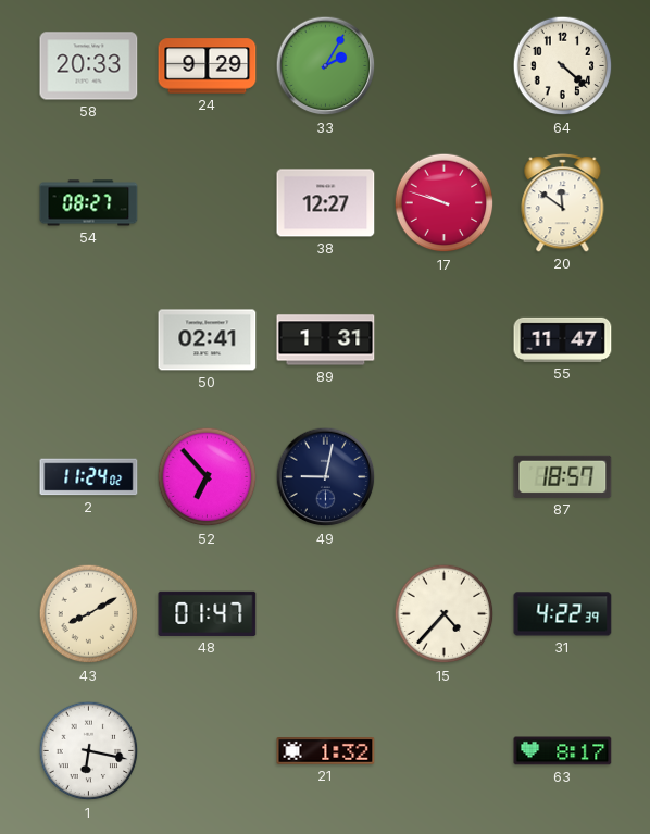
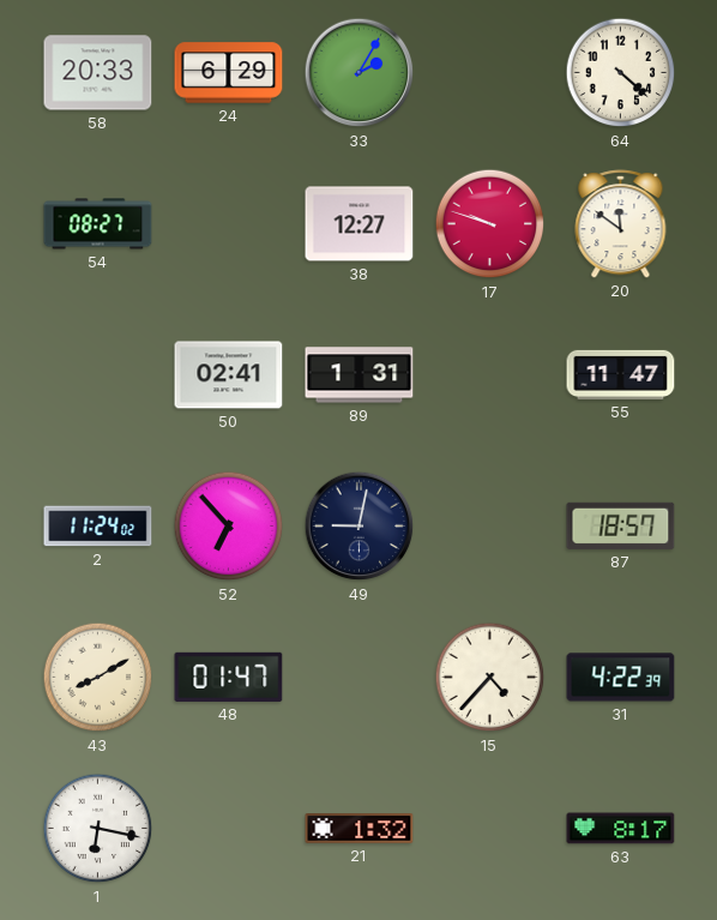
24: 9:29 -> 6:29 (229, 73)
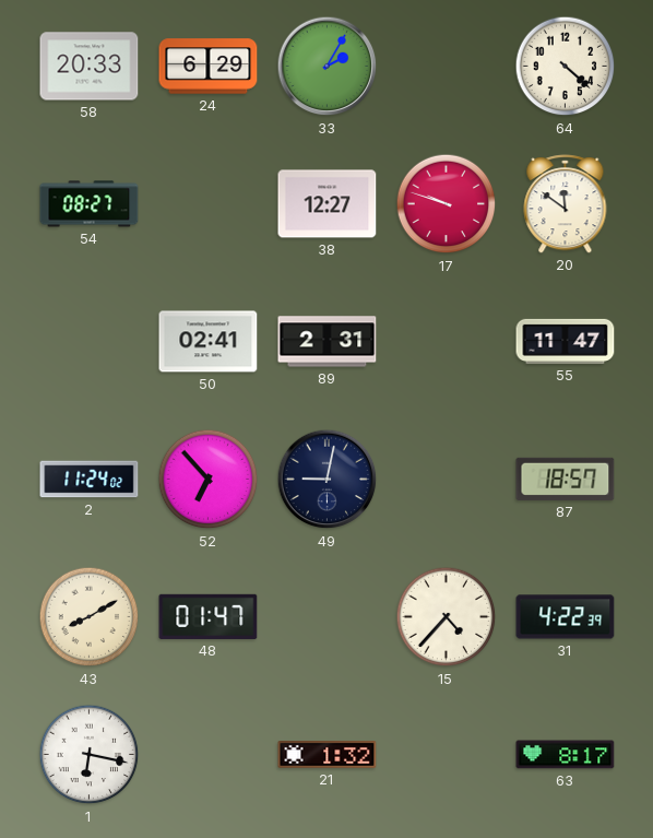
89: 1:31 -> 2:31 (328, 342)
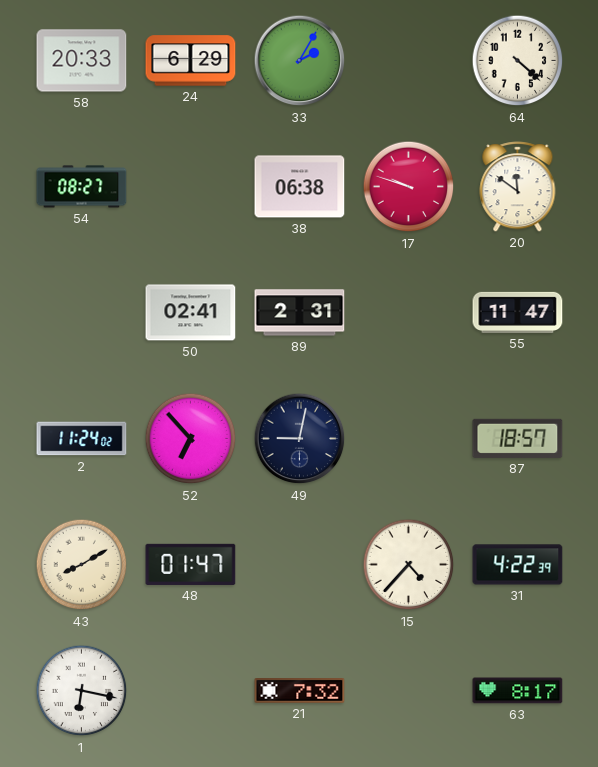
38: 12:27 -> 06:38 (300, 187)
21: 1:32 -> 7:32 (300, 691)
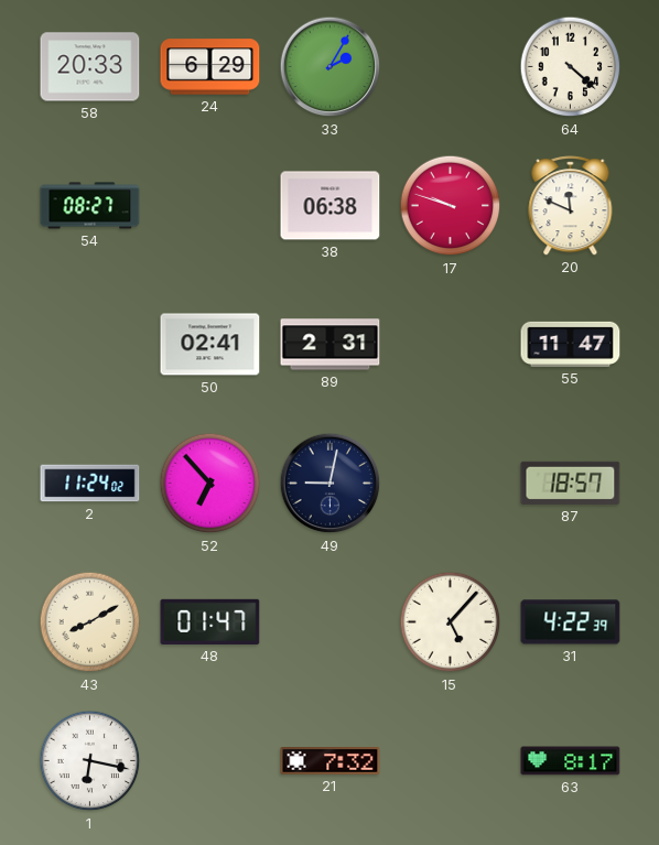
20: 11:51 -> 11:49 (571, 206)
15: 4:37 -> 5:07 (451, 622)
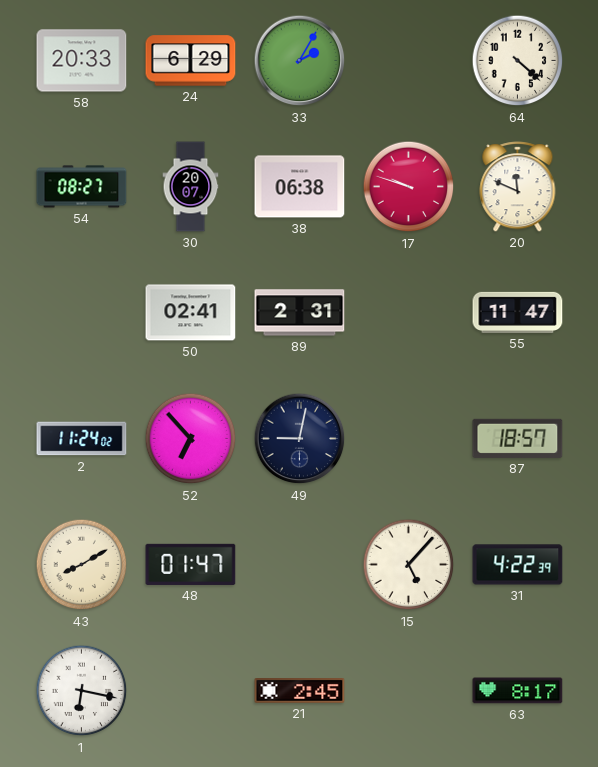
30: none -> 20:07 (191, 187)
21: 7:32 -> 2:45 (300, 691)
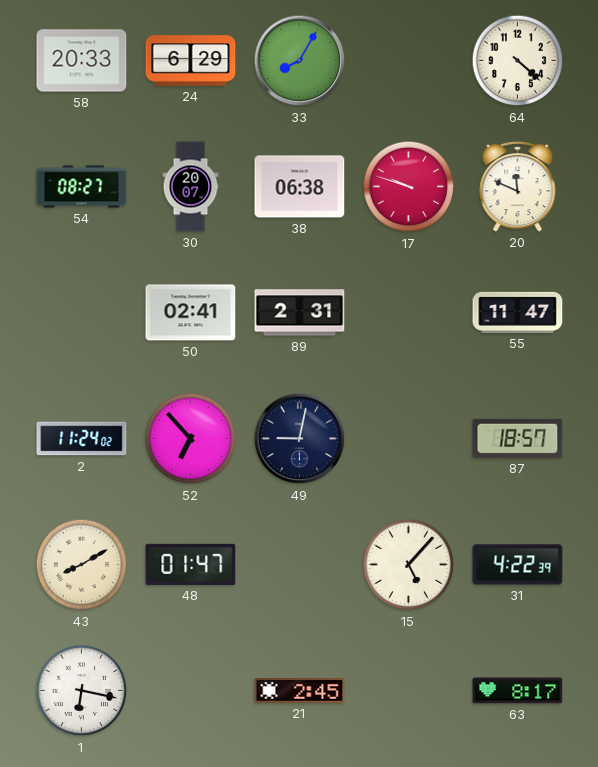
33: 2:05 -> 8:05 (300, 61)
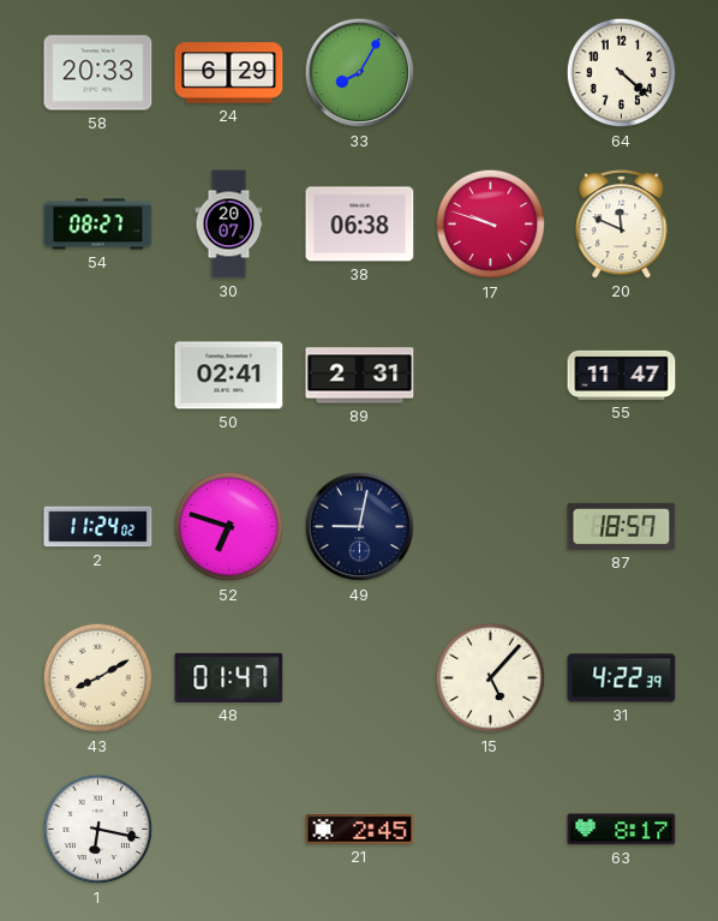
52: 6:53 -> 6:48 (229, 527)
